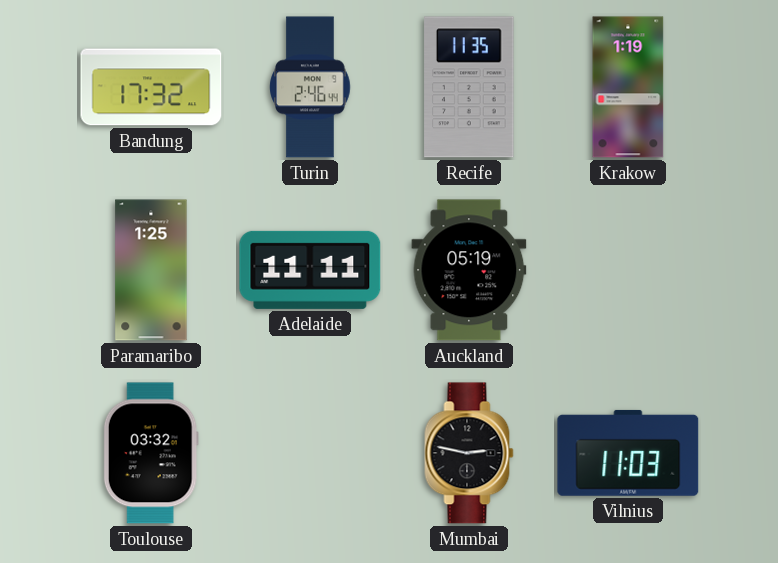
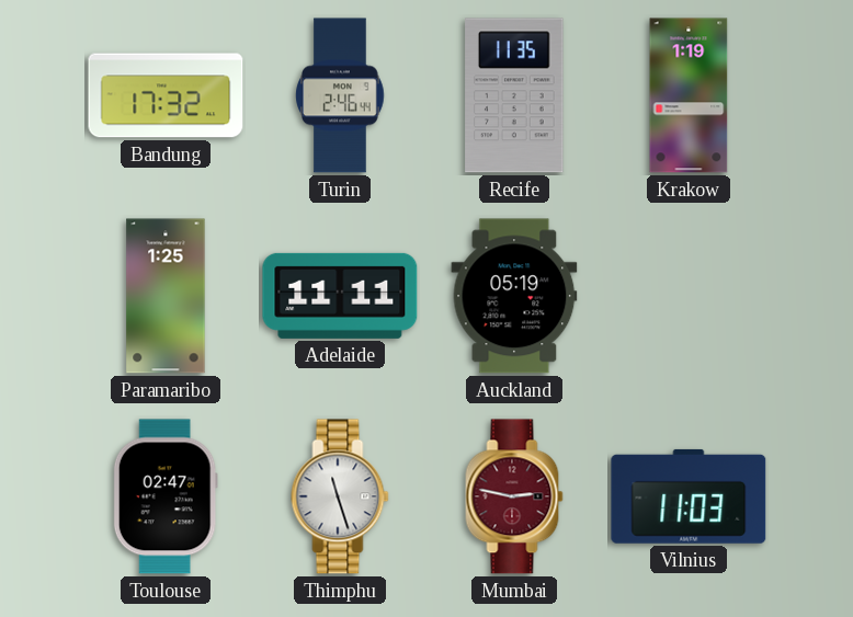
Toulouse: 03:32 -> 02:47 (166, 496)
Thimphu: none -> 11:27 (340, 496)
Mumbai dial: black -> burgundy (514, 496)
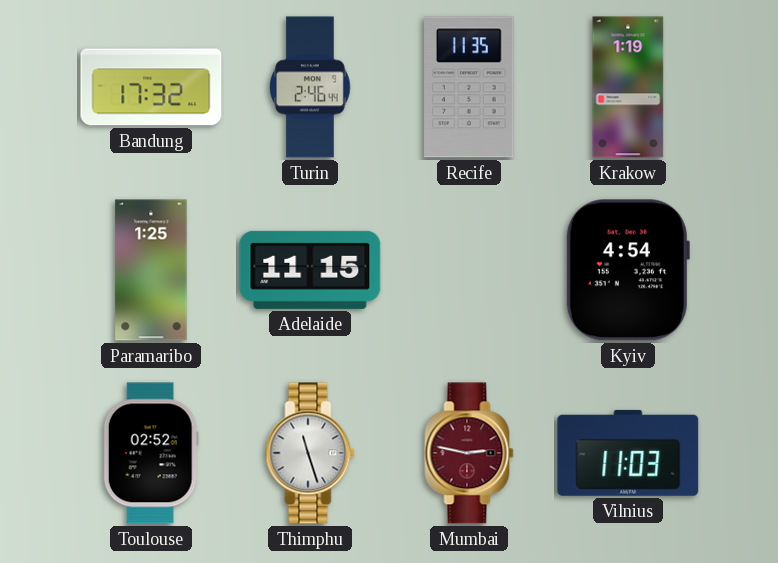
Adelaide: 11:11 -> 11:15 (310, 270)
Auckland: 05:19 -> none (514, 296)
Kyiv: none -> 4:54 (628, 270)
Toulouse: 02:47 -> 02:52 (151, 453)
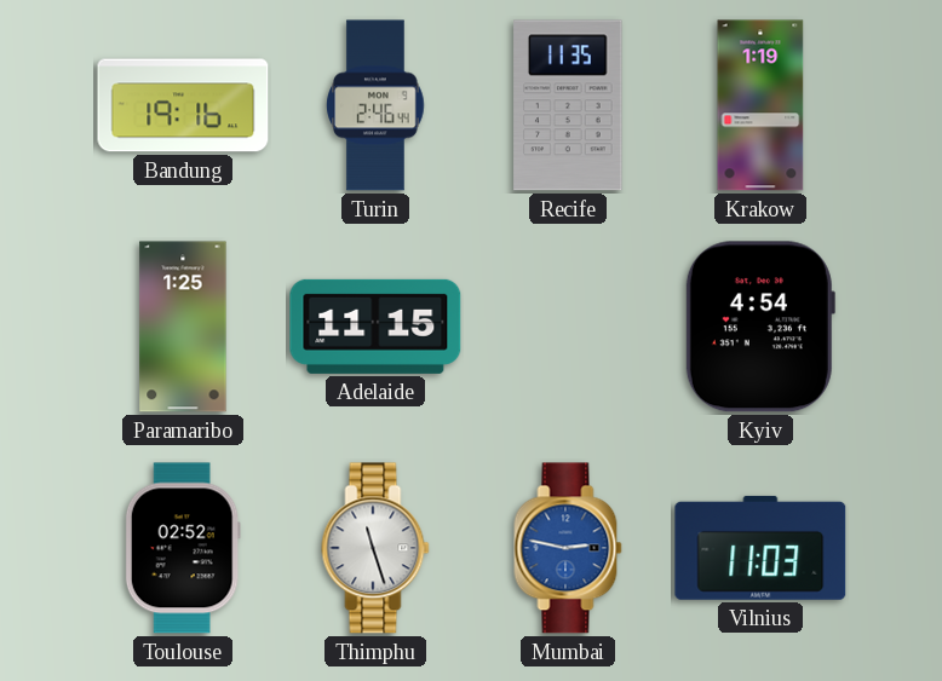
Bandung: 17:32 -> 19:16 (183, 105)
Mumbai dial: burgundy -> blue (568, 548)
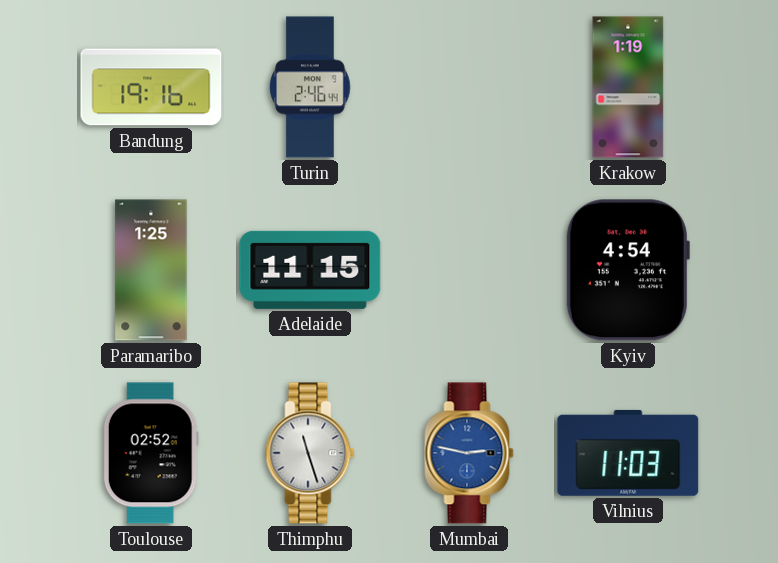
Recife: 11:35 -> none (568, 105)
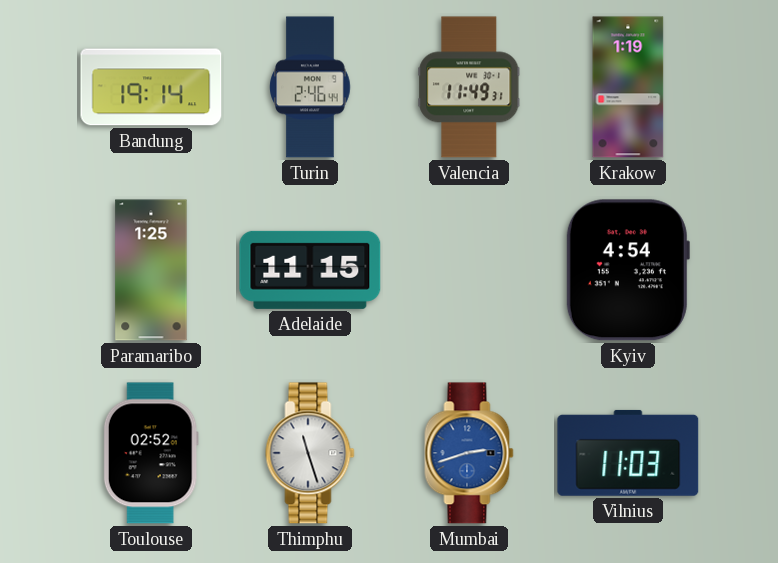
Bandung: 19:16 -> 19:14 (151, 87)
Valencia: none -> 11:49 (469, 87)
Mumbai: 2:47 -> 2:42 (469, 453)
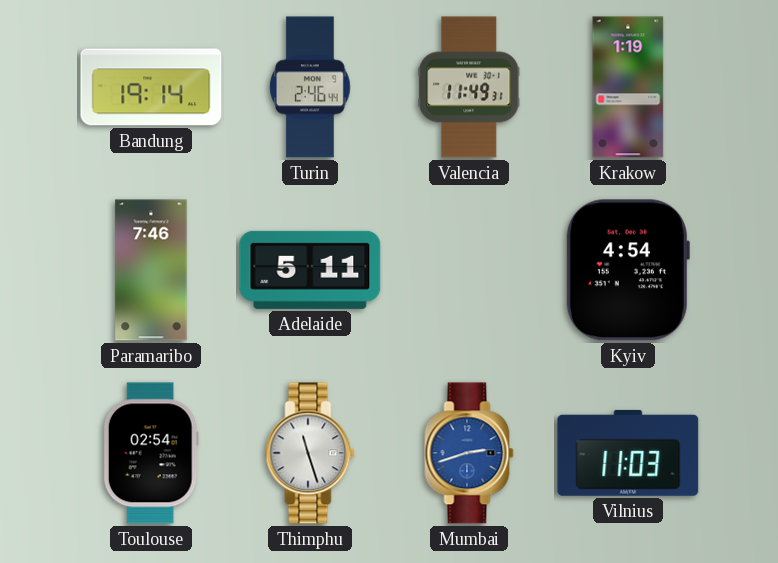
Paramaribo: 1:25 -> 7:46 (151, 270)
Adelaide: 11:15 -> 5:11 (310, 270)
Toulouse: 02:52 -> 02:54 (151, 453)
